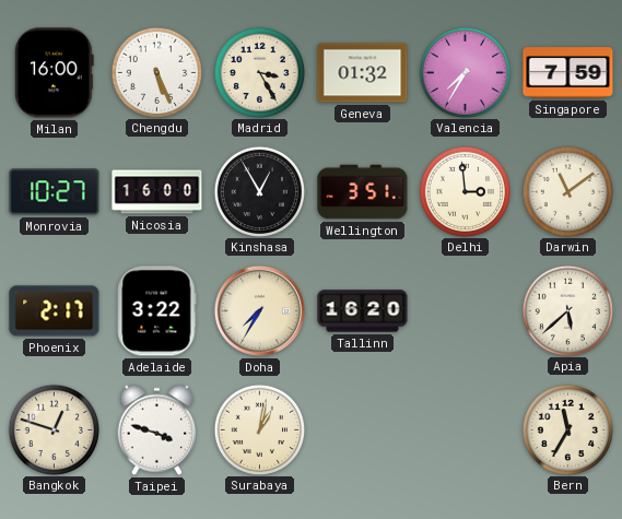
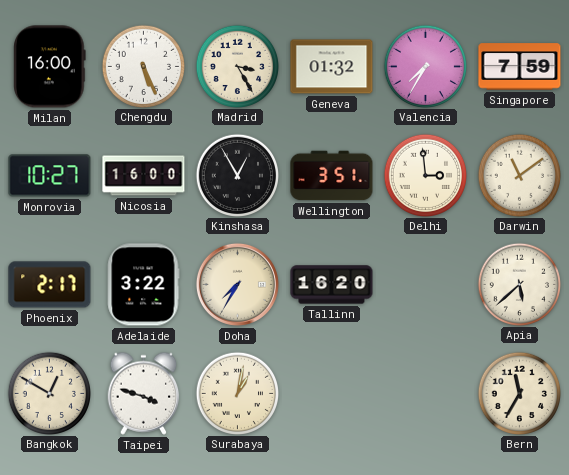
Bangkok: 12:48 -> 12:50 (49, 393)
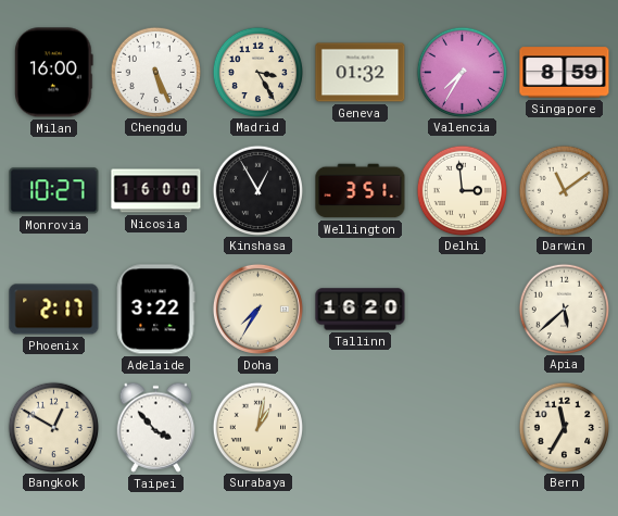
Singapore: 7:59 -> 8:59 (565, 73)
Taipei: 3:48 -> 3:53 (156, 427)
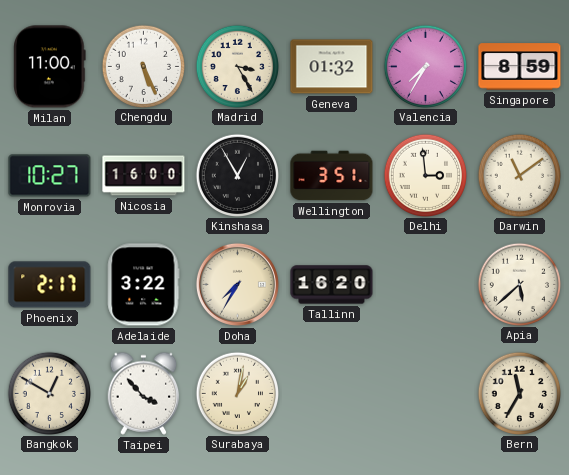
Milan: 16:00 -> 11:00 (50, 67)
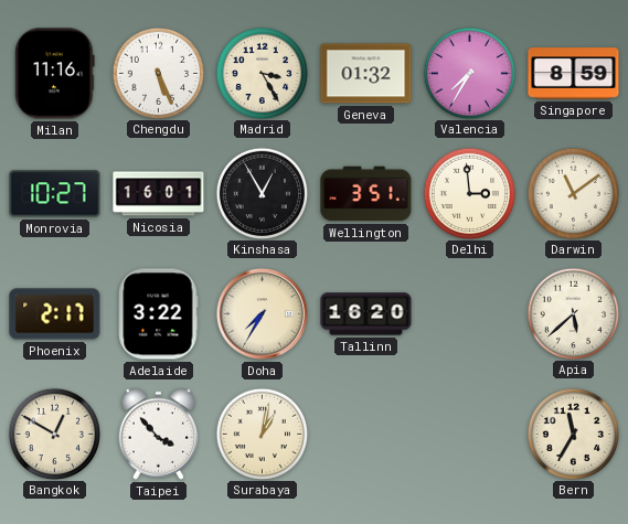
Milan: 11:00 -> 11:16 (55, 74)
Nicosia: 16:00 -> 16:01 (159, 194)
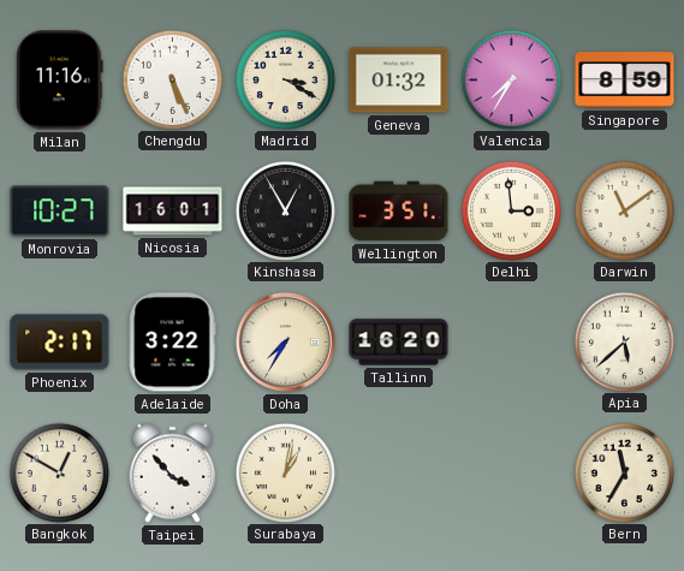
Madrid: 3:25 -> 3:20 (285, 79)
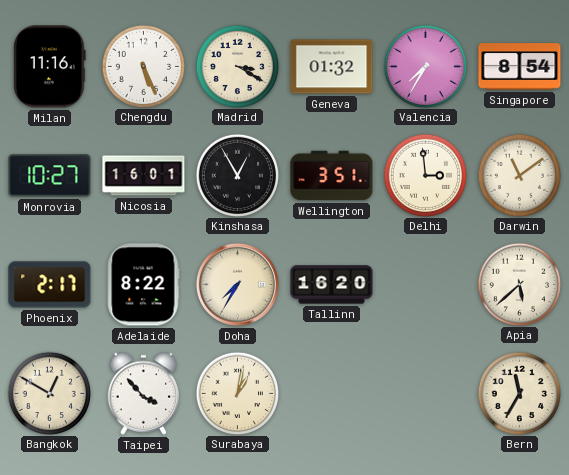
Singapore: 8:59 -> 8:54 (520, 67)
Adelaide: 3:22 -> 8:22 (143, 285)
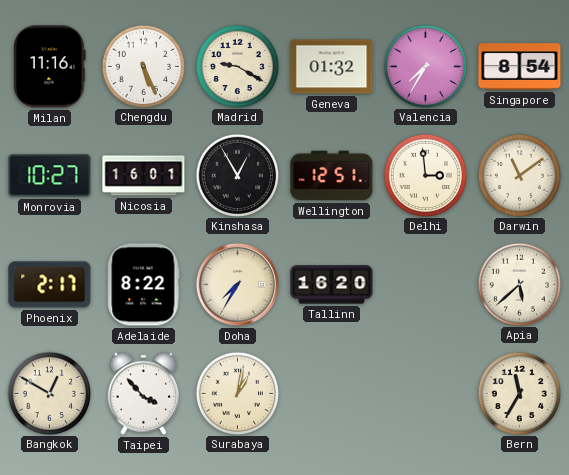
Madrid: 3:20 -> 9:20 (237, 66)
Wellington: 3:51 -> 12:51 (332, 176)
